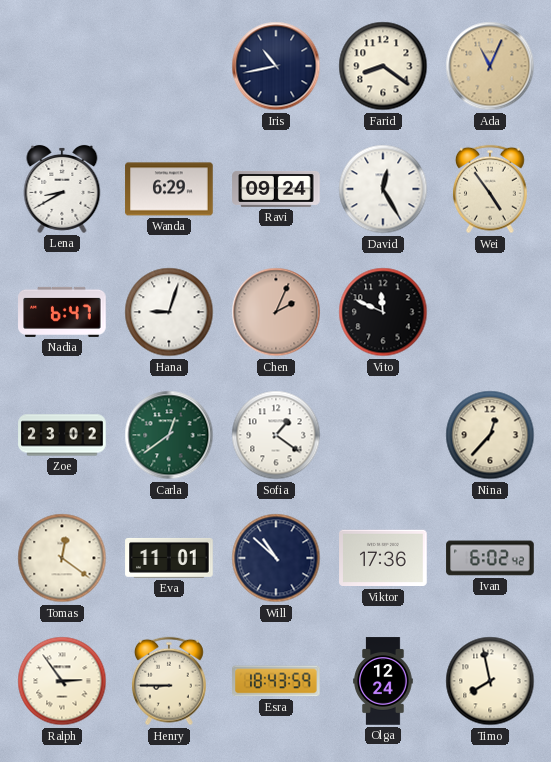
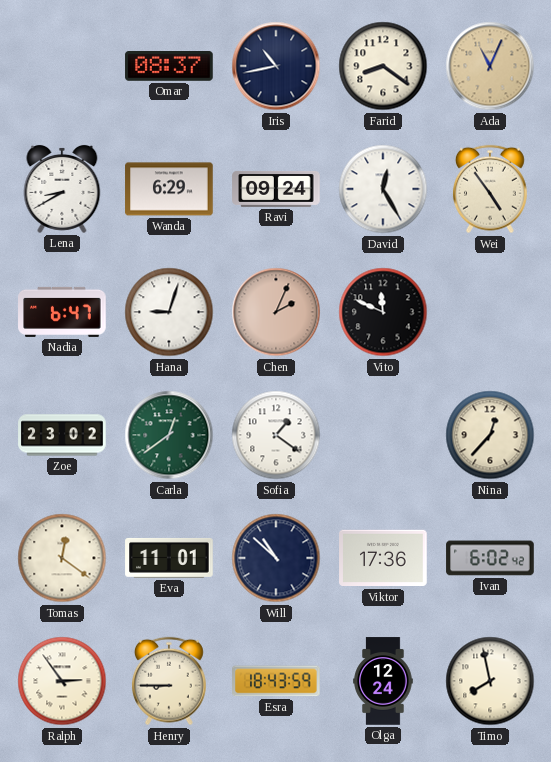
Omar: none -> 08:37 (169, 67)
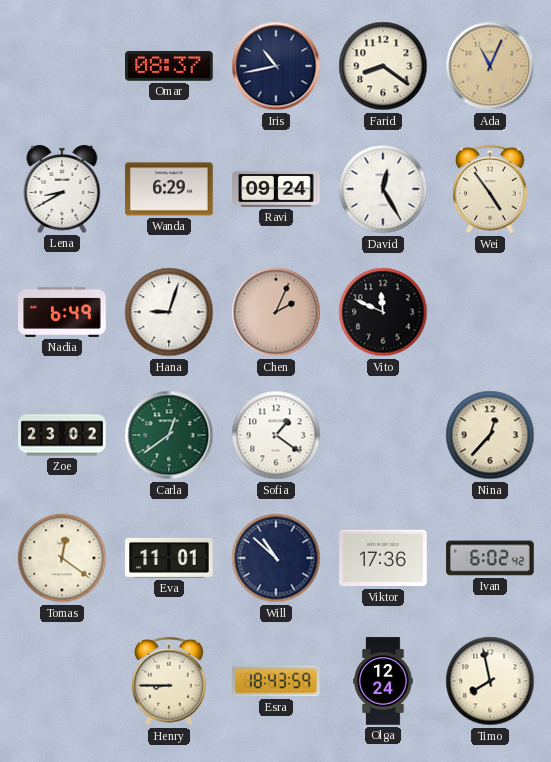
Nadia: 6:47 -> 6:49 (62, 312)
Ralph: 2:54 -> none (62, 681)
